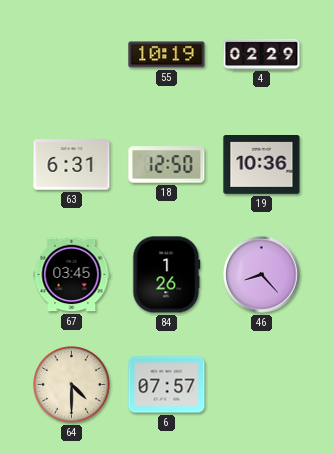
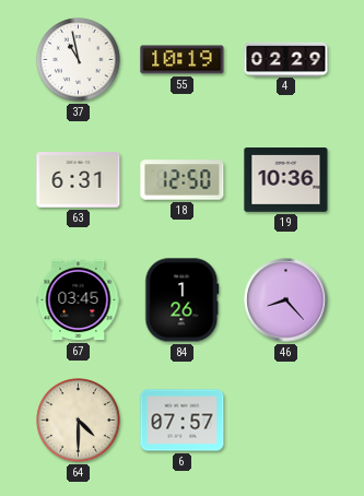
37: none -> 10:58 (79, 60)
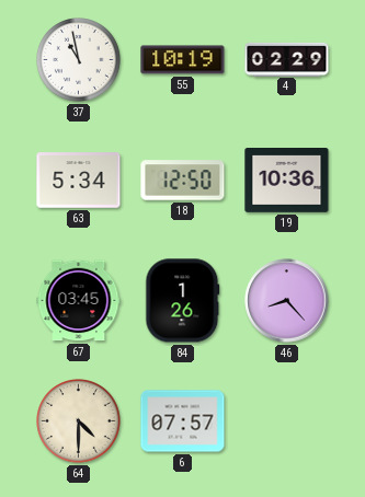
63: 6:31 -> 5:34 (79, 181)
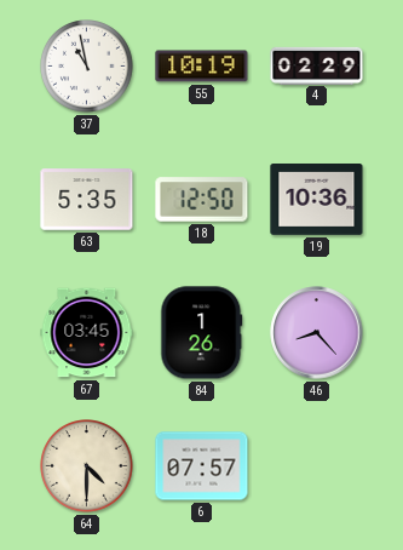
63: 5:34 -> 5:35 (87, 200)
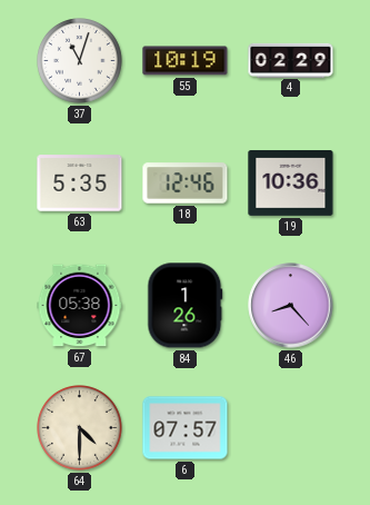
37: 10:58 -> 11:03 (80, 61)
18: 12:50 -> 12:46 (186, 184)
67: 03:45 -> 05:38 (80, 306)
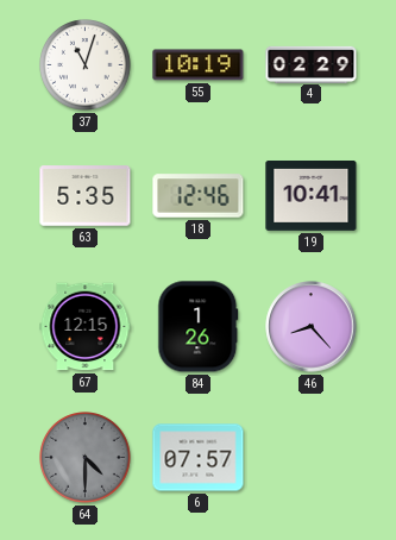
19: 10:36 -> 10:41 (312, 196)
67: 05:38 -> 12:15 (86, 327)
64 dial: cream -> grey (86, 458)
